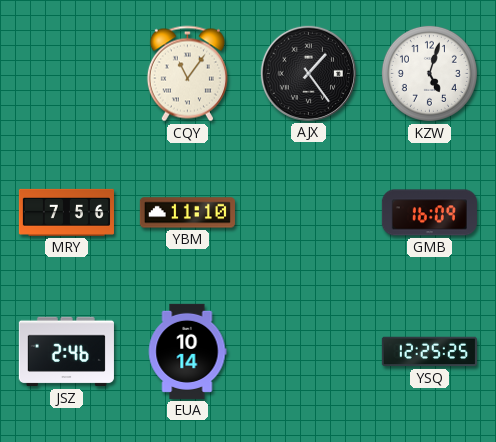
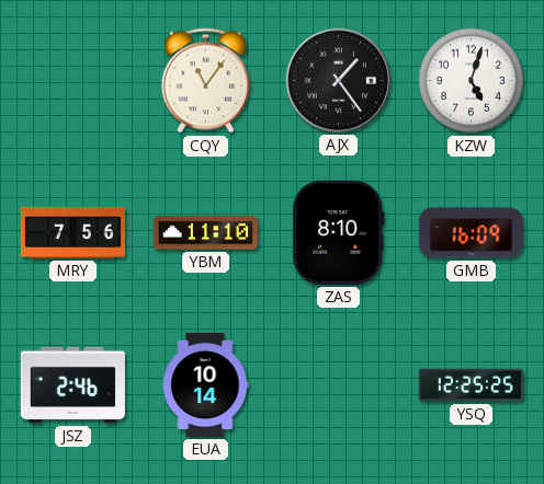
ZAS: none -> 8:10 (339, 232)
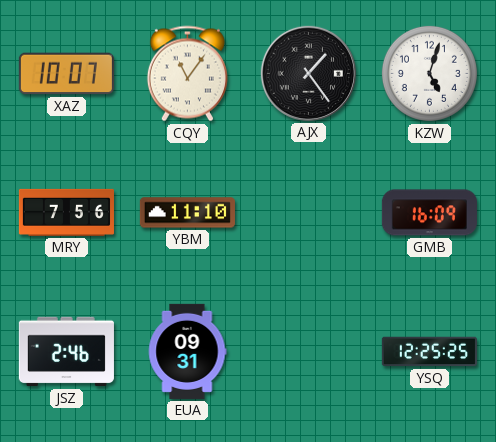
XAZ: none -> 10:07 (66, 74)
ZAS: 8:10 -> none (339, 232)
EUA: 10:14 -> 09:31 (187, 351)
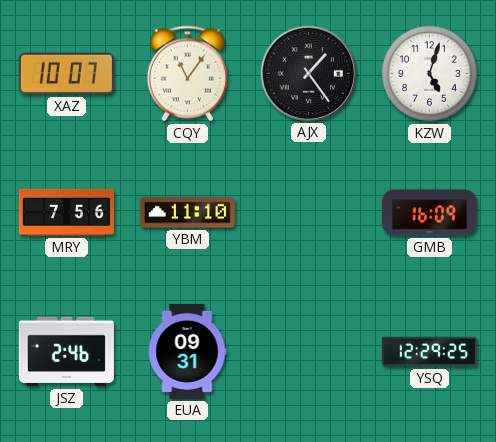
YSQ: 12:25 -> 12:29 (429, 352)
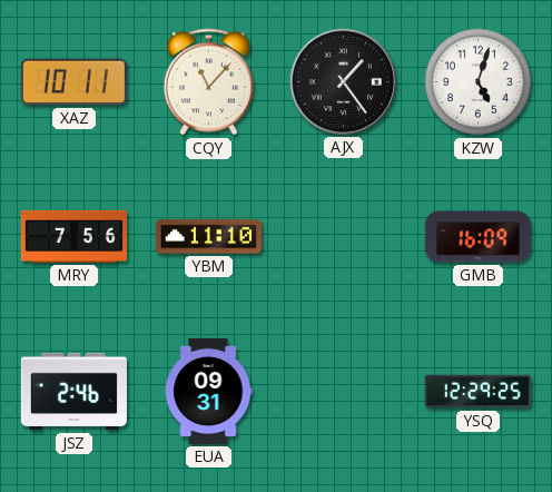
XAZ: 10:07 -> 10:11 (73, 82)
CQY: 11:06 -> 11:07 (208, 82)
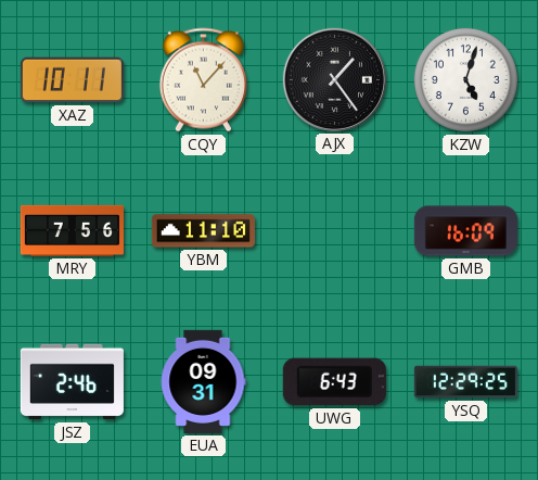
UWG: none -> 6:43 (334, 382)
